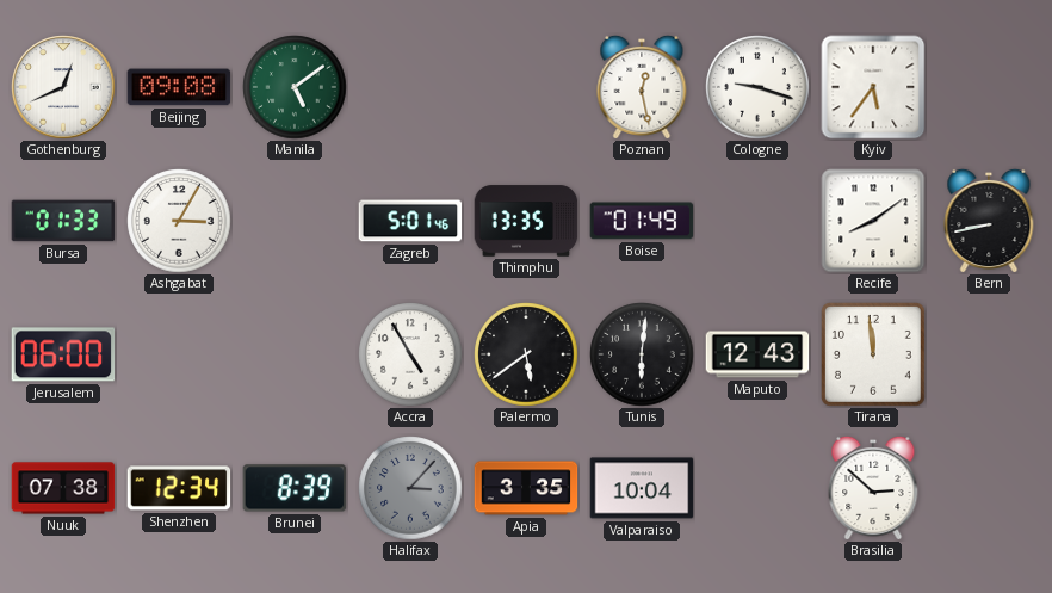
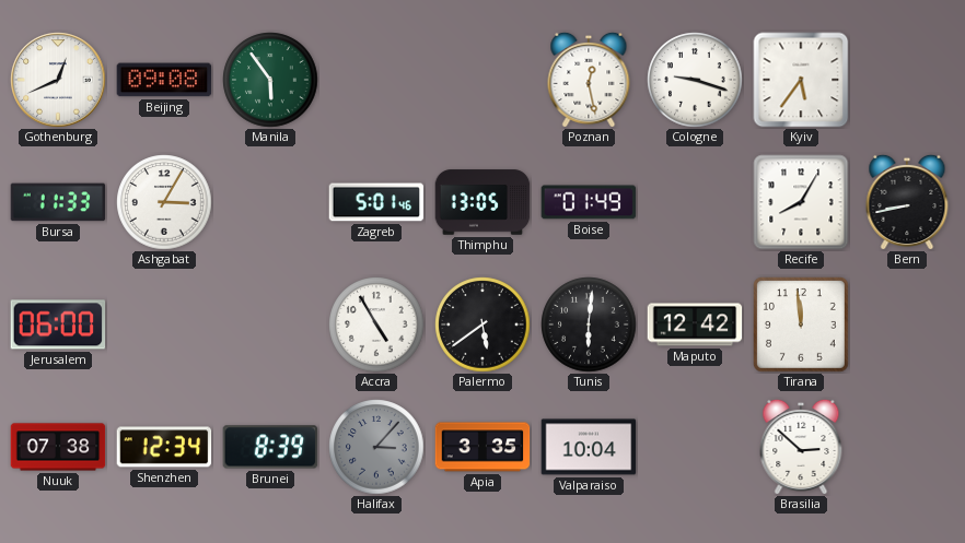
Manila: 5:09 -> 5:54 (270, 80)
Bursa: 01:33 -> 11:33 (58, 202)
Thimphu: 13:35 -> 13:05 (482, 202)
Recife: 8:09 -> 8:05 (801, 202)
Maputo: 12:43 -> 12:42 (695, 324)
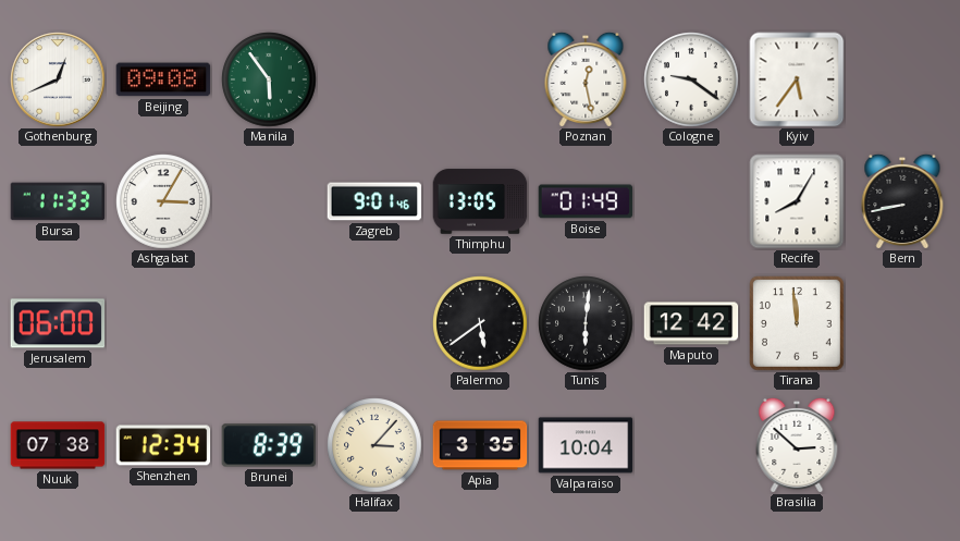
Cologne: 9:18 -> 9:21 (691, 79)
Zagreb: 5:01 -> 9:01 (374, 201)
Accra: 4:55 -> none (376, 324)
Halifax dial: grey -> cream (374, 445)
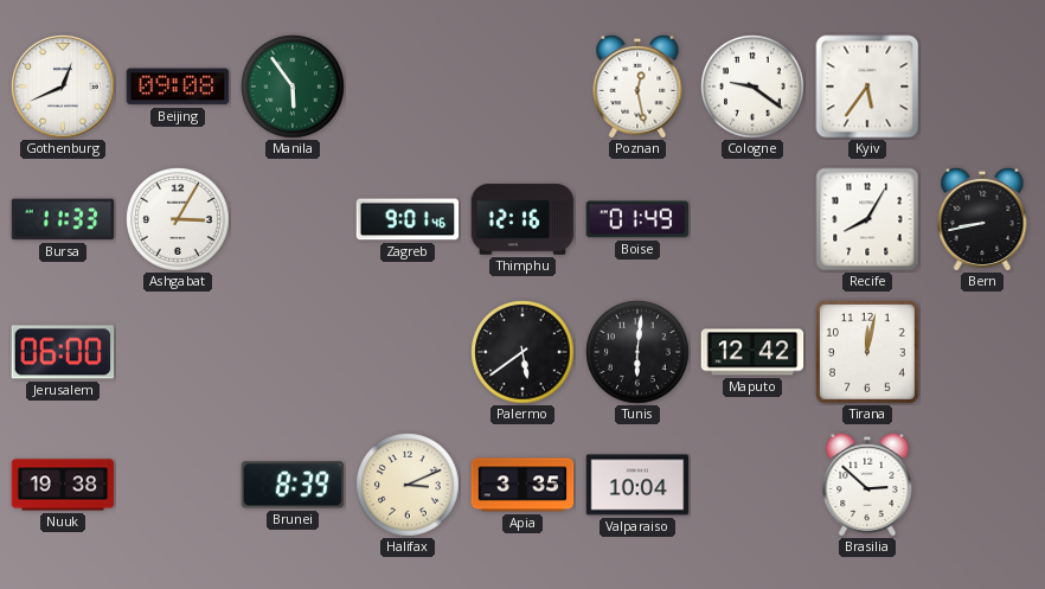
Thimphu: 13:05 -> 12:16 (522, 219)
Tirana: 11:59 -> 12:02 (868, 353)
Nuuk: 07:38 -> 19:38 (63, 485)
Shenzhen: 12:34 -> none (163, 445)
Halifax: 3:07 -> 3:11 (408, 485)
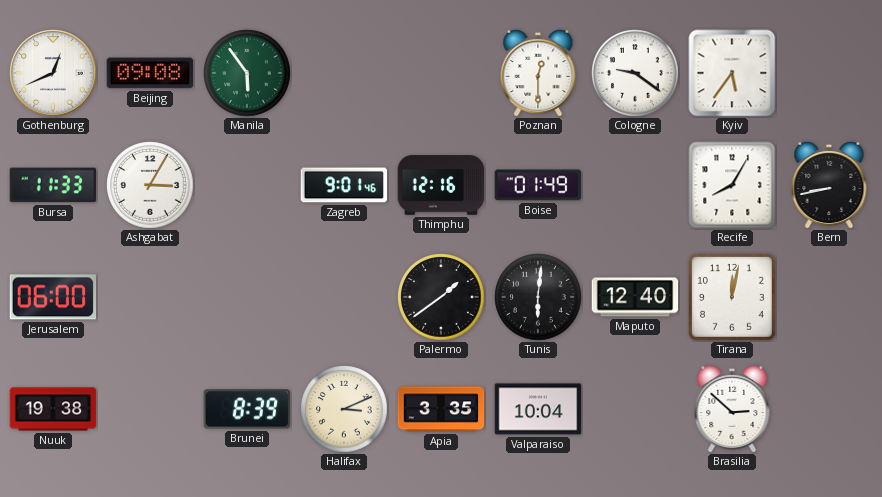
Poznan: 12:28 -> 12:30 (538, 72)
Palermo: 5:39 -> 1:39 (441, 297)
Maputo: 12:42 -> 12:40 (635, 297)
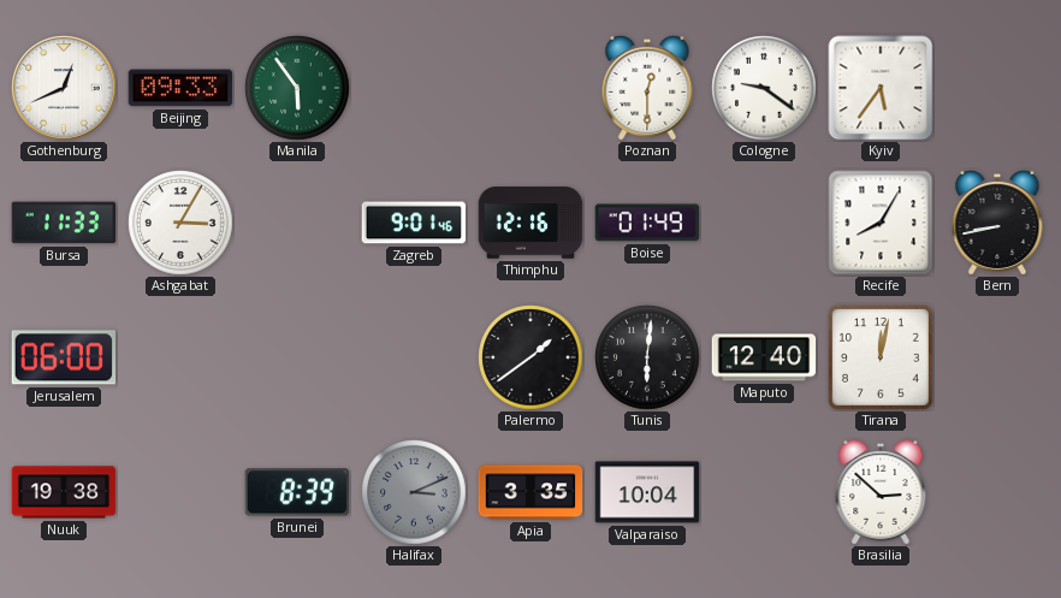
Beijing: 09:08 -> 09:33 (180, 88)
Halifax dial: cream -> grey (414, 492)
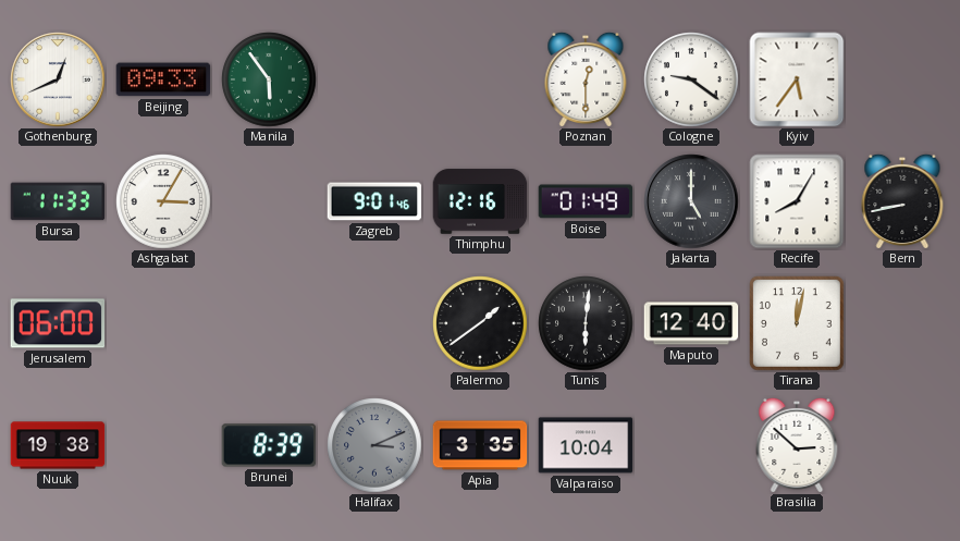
Jakarta: none -> 5:00 (691, 201)
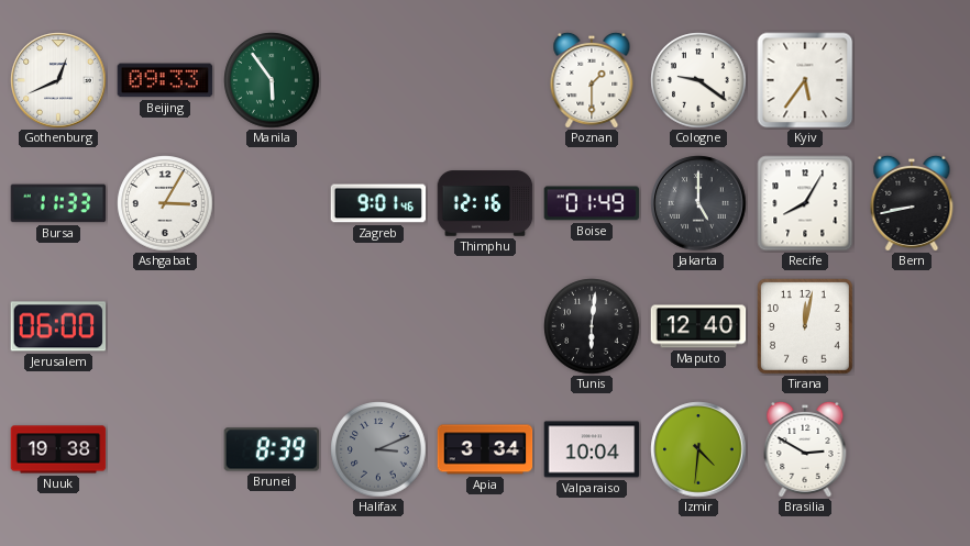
Poznan: 12:30 -> 1:30 (592, 79)
Palermo: 1:39 -> none (480, 323)
Apia: 3:35 -> 3:34 (485, 449)
Izmir: none -> 4:31 (698, 449)
Brasilia: 2:52 -> 2:50 (805, 448)
